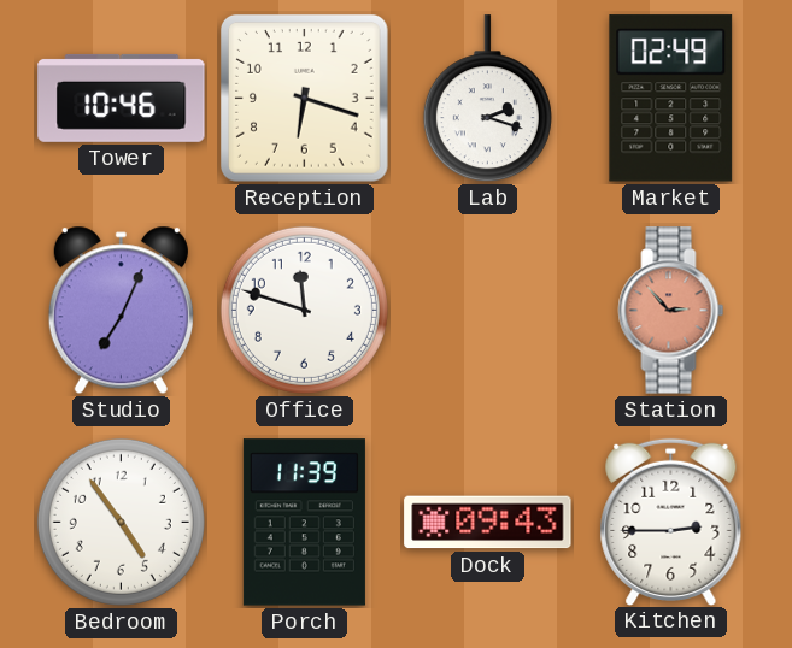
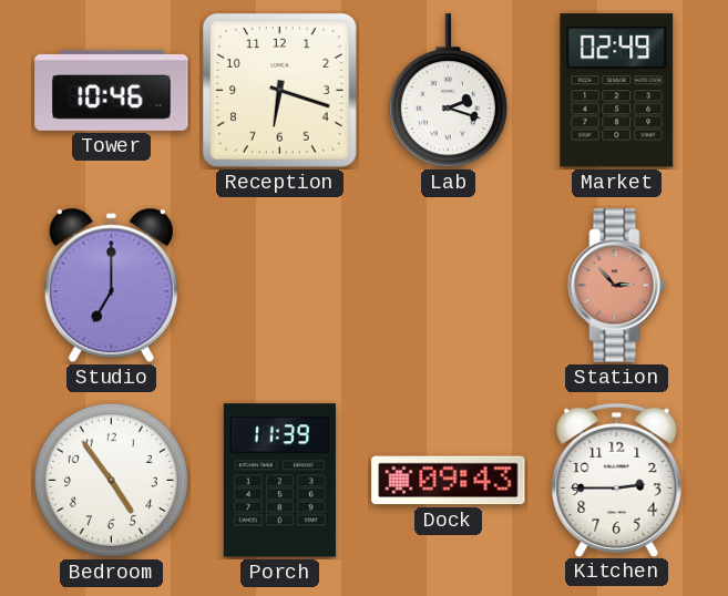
Studio: 7:04 -> 7:00 (111, 286)
Office: 11:48 -> none (304, 310)
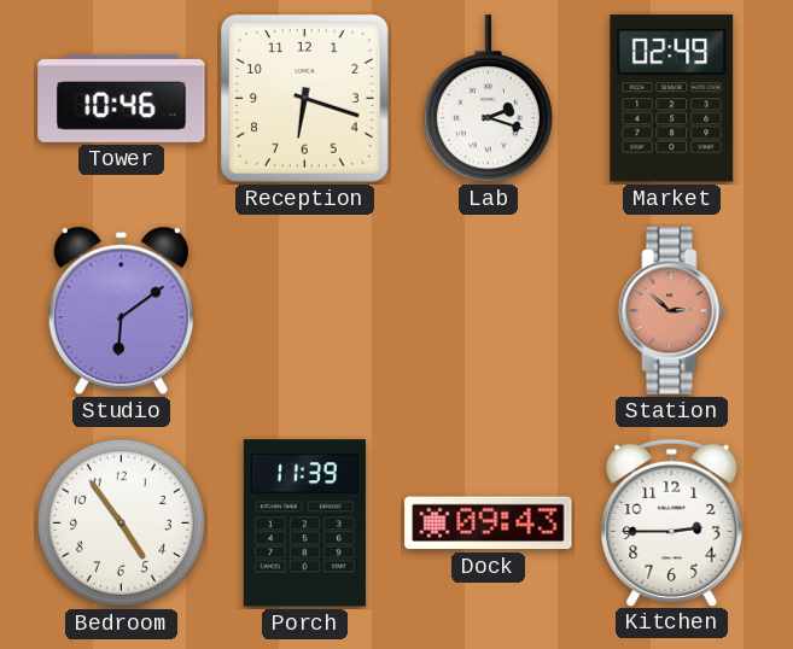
Studio: 7:00 -> 6:09 (121, 311)
Station: 2:53 -> 2:52 (672, 311)
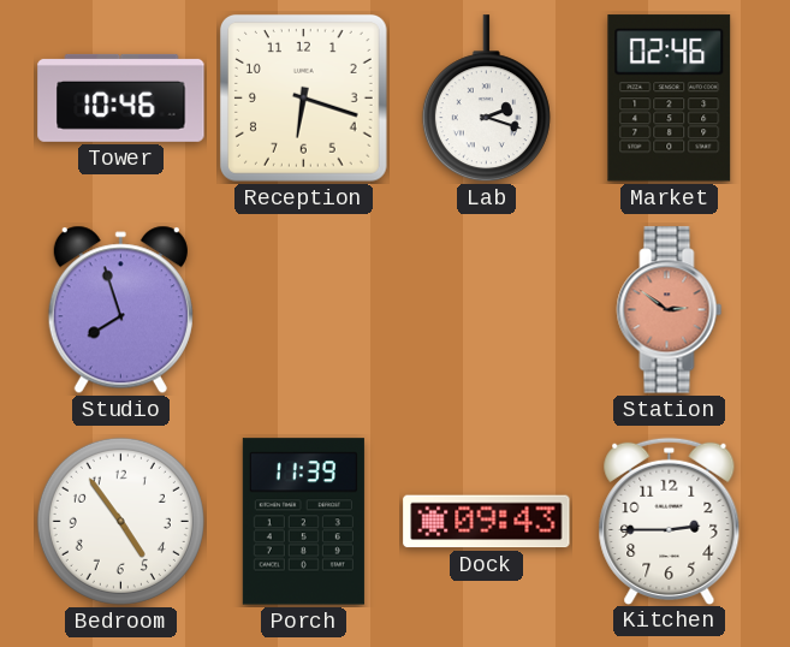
Market: 02:49 -> 02:46 (670, 99)
Studio: 6:09 -> 7:57 (120, 310)
Station: 2:52 -> 2:51 (670, 310)
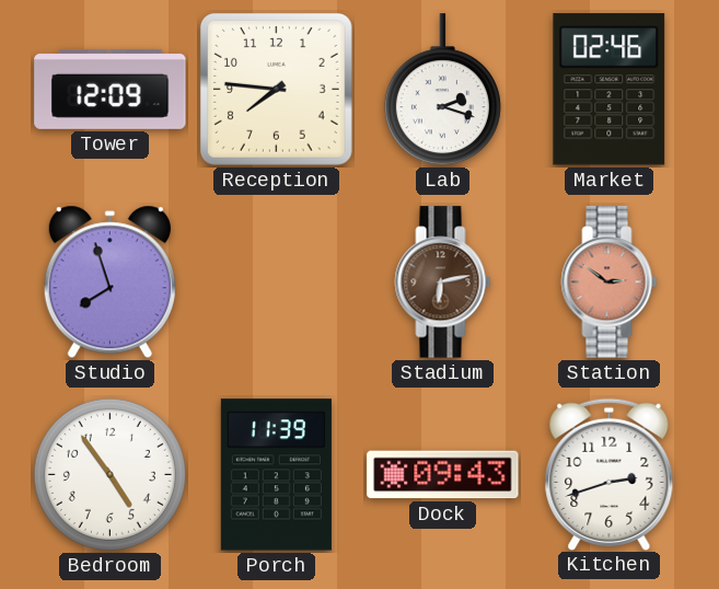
Tower: 10:46 -> 12:09 (111, 89)
Reception: 6:18 -> 7:46 (276, 89)
Stadium: none -> 6:13 (443, 282)
Kitchen: 2:45 -> 2:42 (610, 474)
